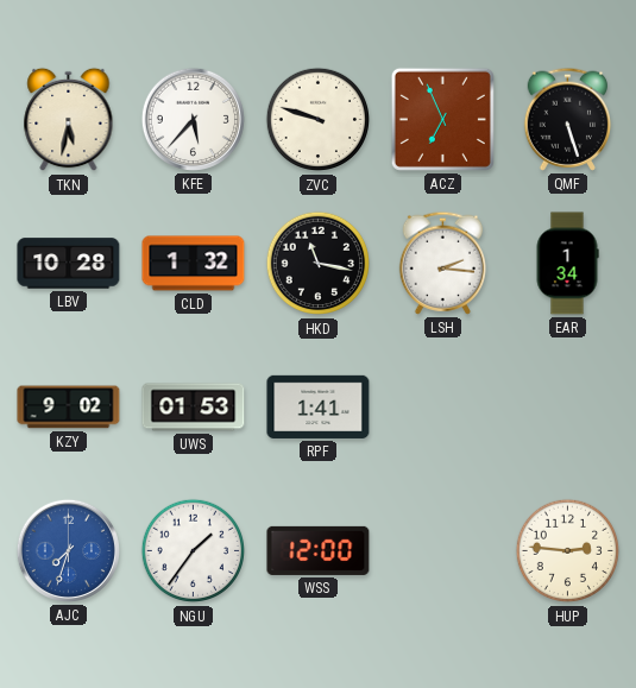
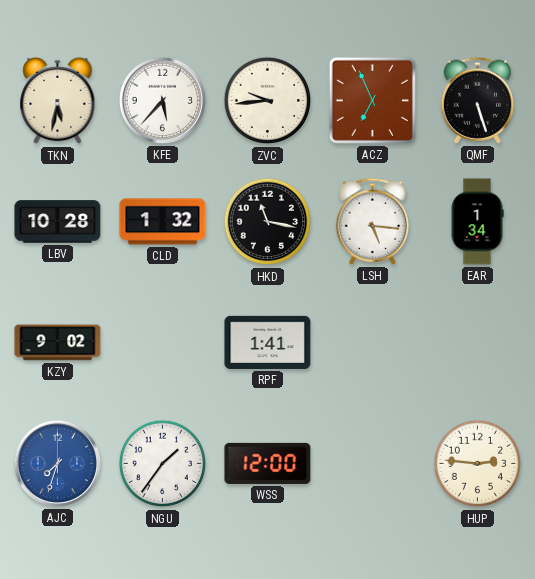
ZVC: 9:48 -> 9:44 (268, 101)
LSH: 2:16 -> 5:16 (373, 221)
UWS: 01:53 -> none (194, 408)
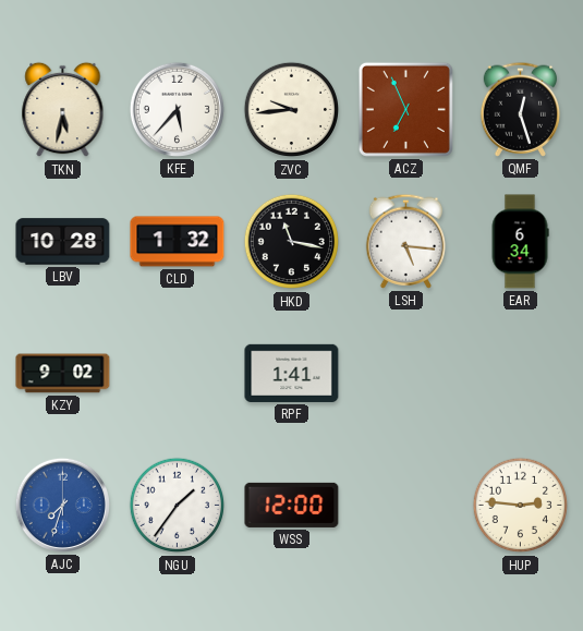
QMF: 5:27 -> 12:27 (521, 109)
EAR: 1:34 -> 6:34 (520, 242)
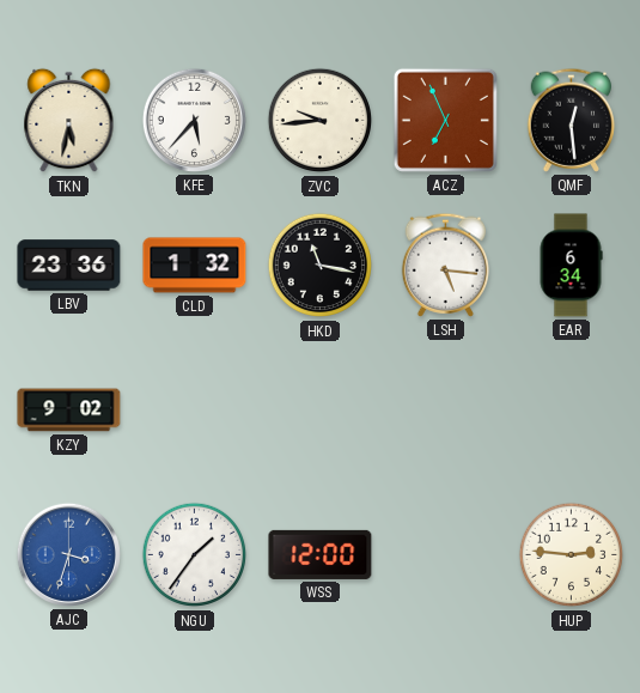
QMF: 12:27 -> 12:29 (572, 120)
LBV: 10:28 -> 23:36 (69, 266)
RPF: 1:41 -> none (292, 373)
AJC: 7:33 -> 3:33 (68, 554)
